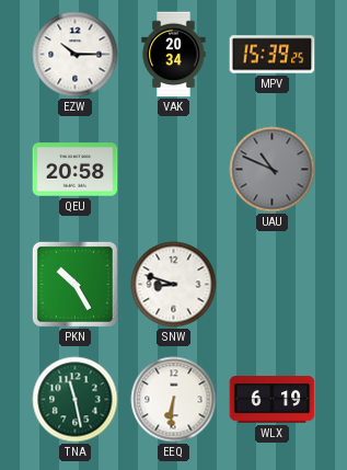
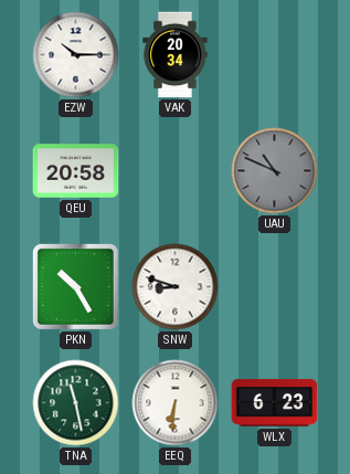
MPV: 15:39 -> none (273, 55)
WLX: 6:19 -> 6:23 (275, 403)
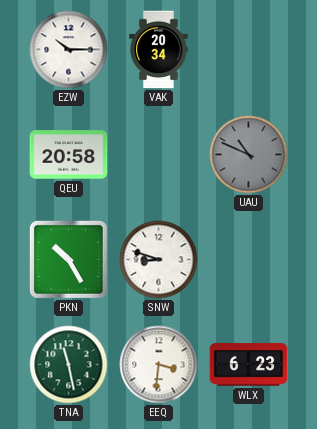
EEQ: 6:31 -> 3:31 (159, 365)
